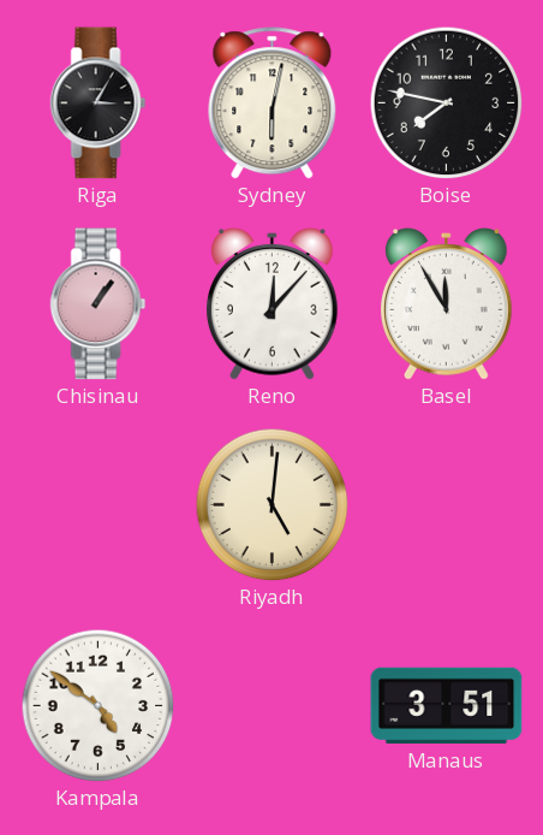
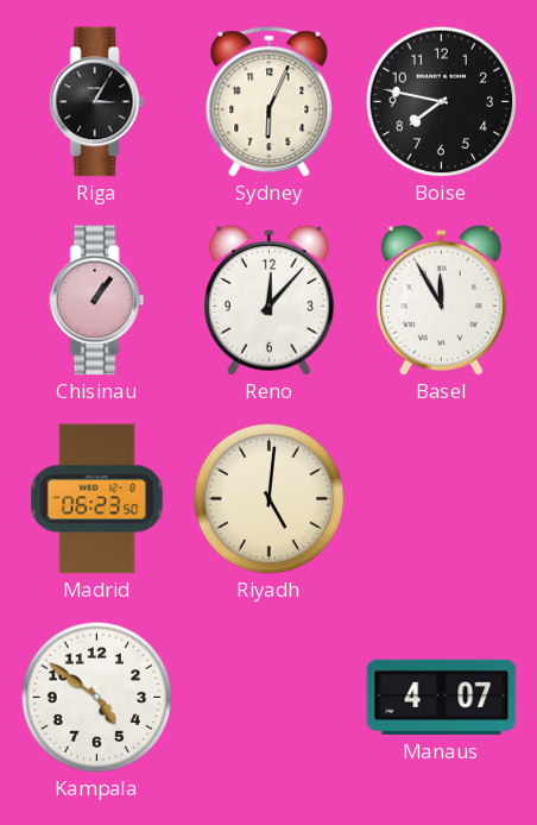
Sydney: 6:02 -> 6:04 (270, 102)
Madrid: none -> 06:23 (97, 499)
Manaus: 3:51 -> 4:07 (442, 697)
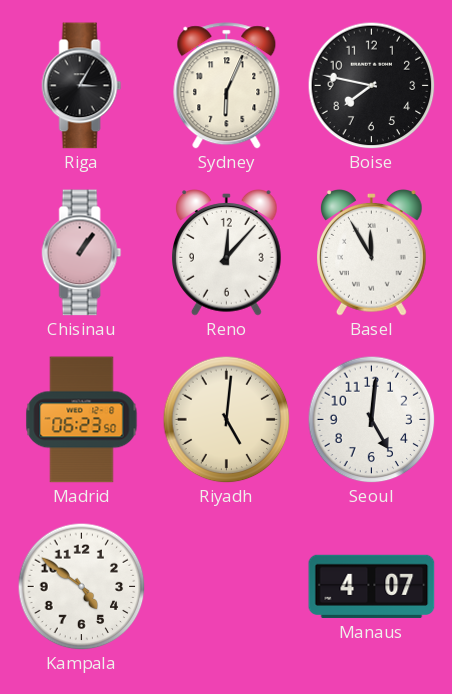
Seoul: none -> 5:01 (371, 419)
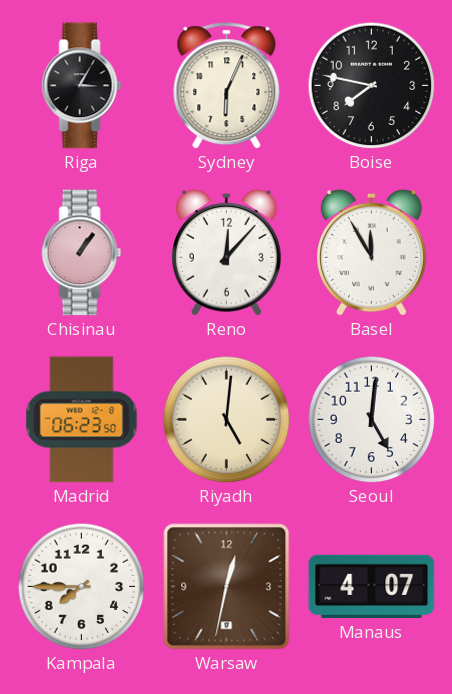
Kampala: 4:51 -> 7:45 (81, 586)
Warsaw: none -> 12:32 (227, 587)
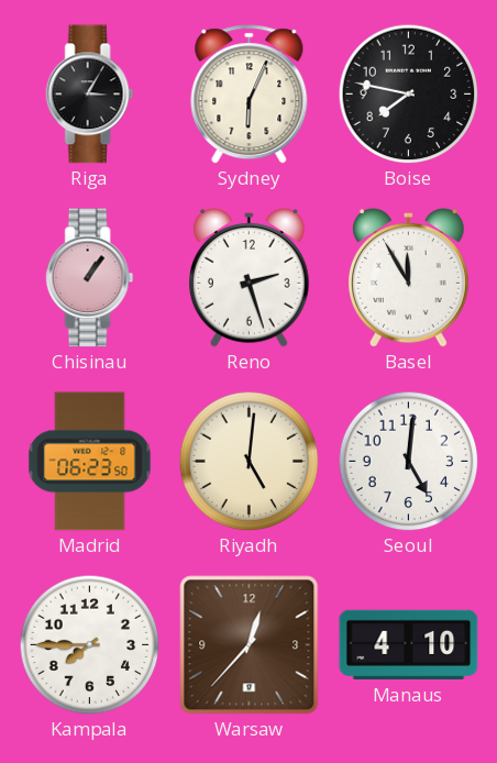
Reno: 12:07 -> 2:27 (250, 278)
Warsaw: 12:32 -> 12:37 (250, 645)
Manaus: 4:07 -> 4:10 (409, 644)
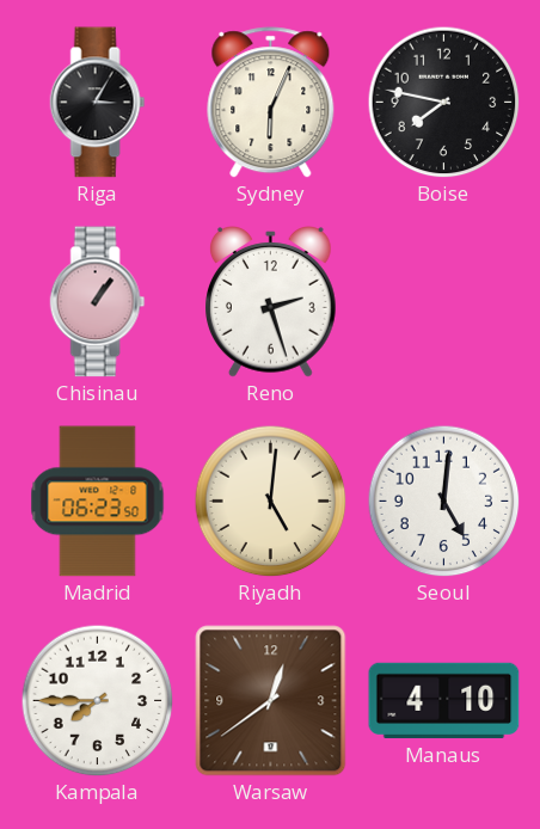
Basel: 11:55 -> none (409, 278)
Warsaw: 12:37 -> 12:39 (271, 701)
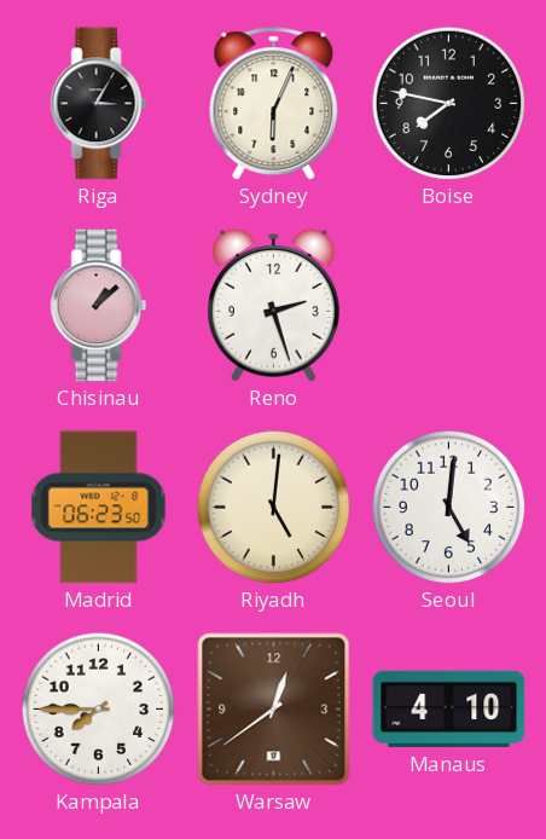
Chisinau: 1:06 -> 1:08 (99, 306)
